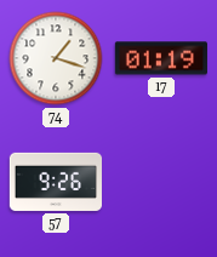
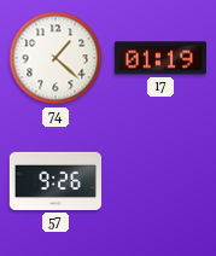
74: 1:18 -> 1:22 (56, 58)
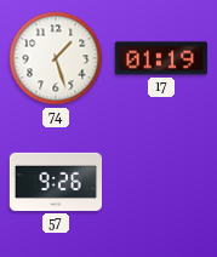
74: 1:22 -> 1:27 (56, 58)
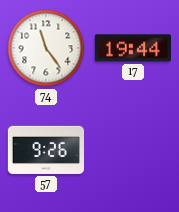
74: 1:27 -> 11:24 (46, 48)
17: 01:19 -> 19:44 (133, 48)
